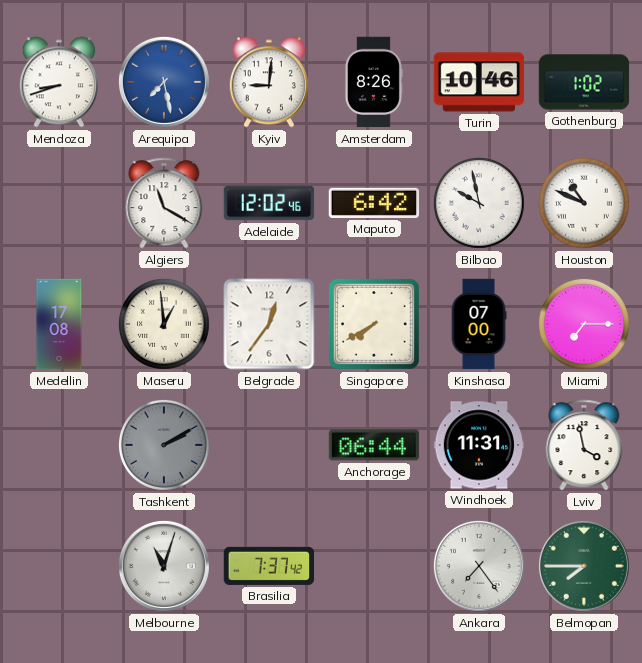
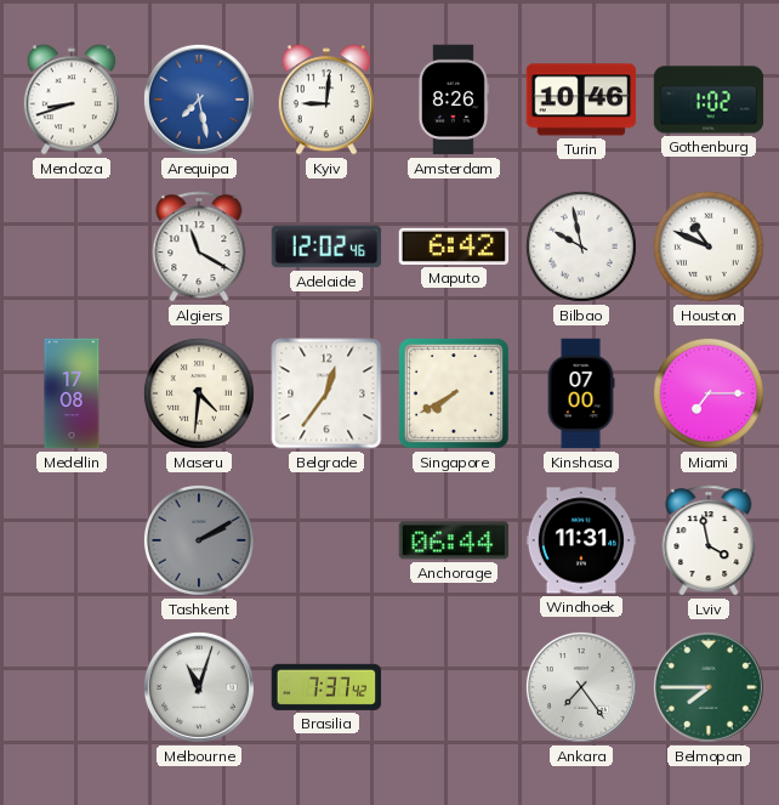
Maseru: 12:59 -> 4:31 (199, 393)
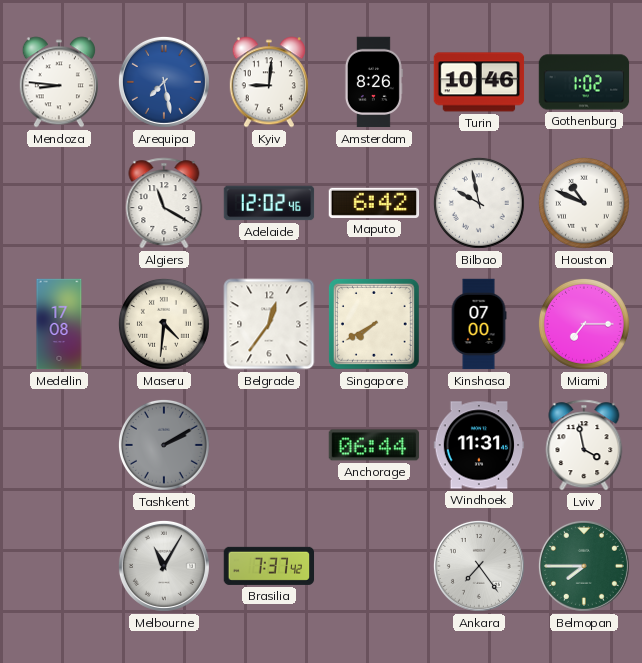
Mendoza: 8:42 -> 8:46 (59, 82)
Melbourne: 11:03 -> 11:05 (164, 566)
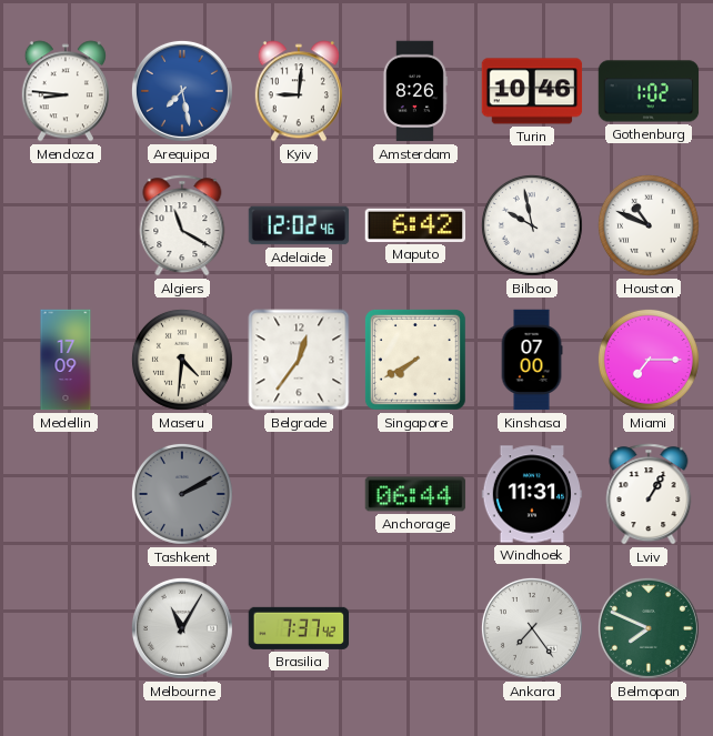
Medellin: 17:08 -> 17:09 (66, 360)
Lviv: 3:58 -> 1:05 (649, 494)
Belmopan: 7:45 -> 7:49 (649, 628)
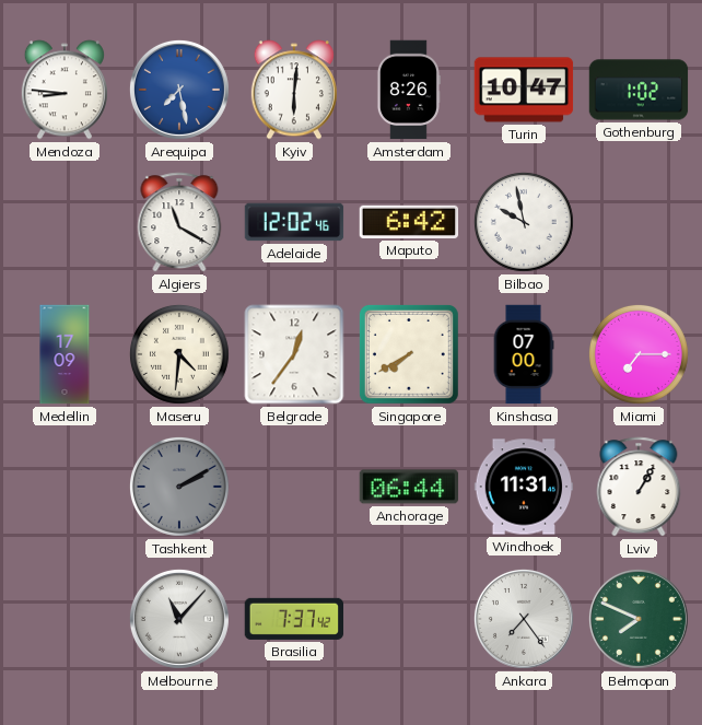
Kyiv: 9:01 -> 6:01 (294, 90)
Turin: 10:46 -> 10:47 (524, 90)
Houston: 10:49 -> none (649, 225)
Melbourne: 11:05 -> 11:07 (179, 619)
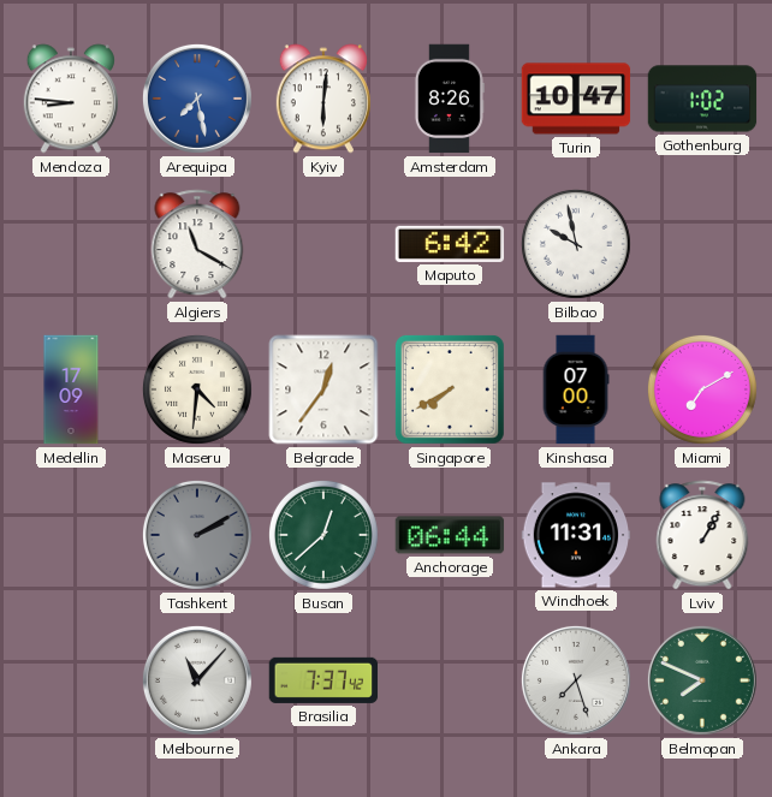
Adelaide: 12:02 -> none (294, 222)
Miami: 7:15 -> 7:10 (702, 389)
Busan: none -> 12:38 (323, 535)
Ankara: 7:24 -> 7:27 (576, 680)
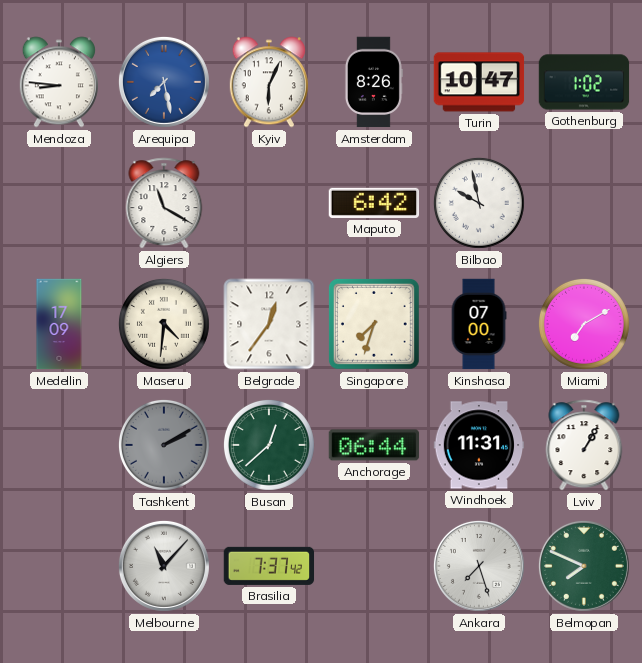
Kyiv: 6:01 -> 6:04 (269, 82)
Singapore: 7:40 -> 7:33 (374, 324)
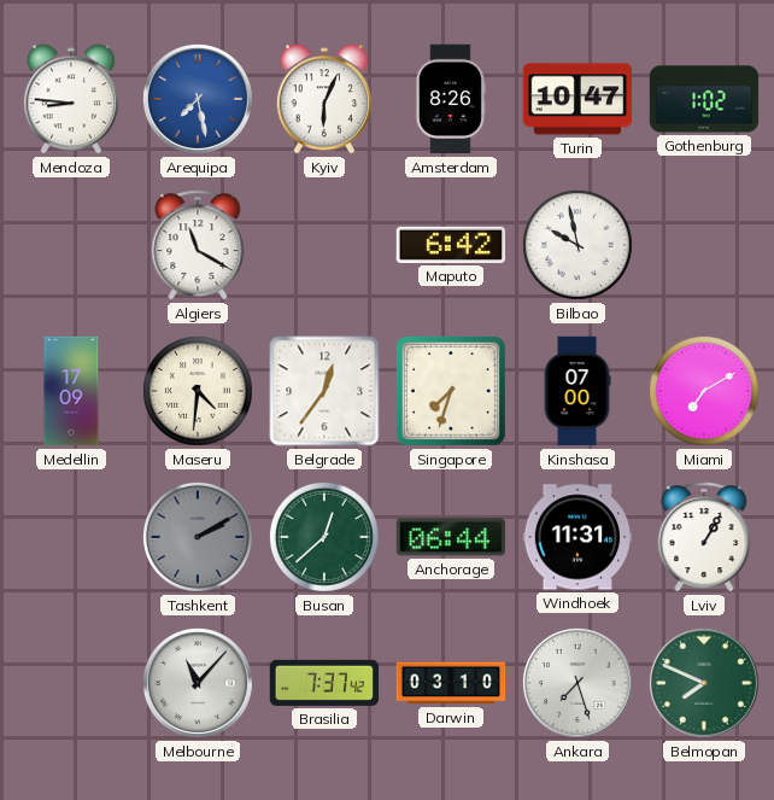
Darwin: none -> 03:10 (451, 683)
